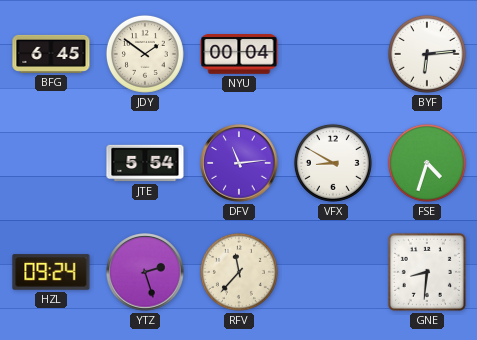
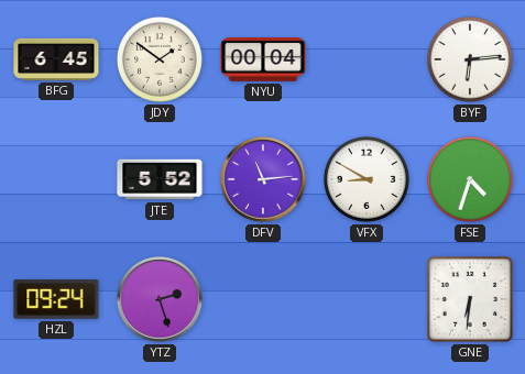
JTE: 5:54 -> 5:52 (160, 179)
RFV: 11:37 -> none (239, 272)
GNE: 8:31 -> 6:31 (470, 299)
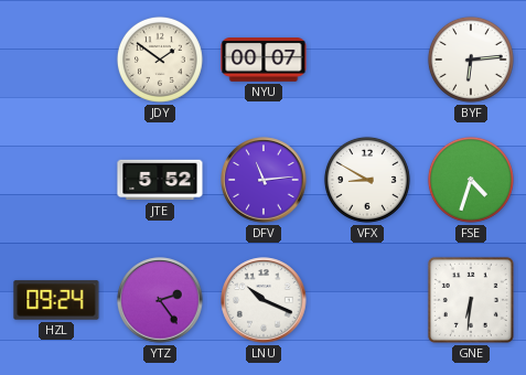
BFG: 6:45 -> none (56, 59)
NYU: 00:04 -> 00:07 (264, 60)
YTZ: 2:27 -> 2:24 (160, 300)
LNU: none -> 10:19 (264, 300)
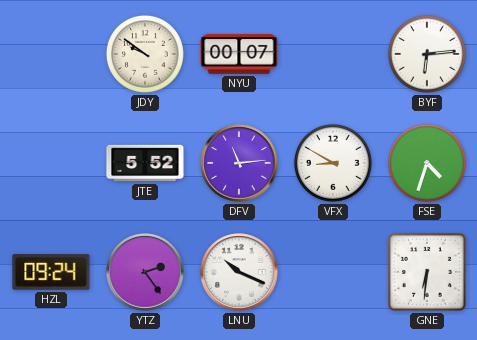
JDY: 1:51 -> 9:51 (145, 54)
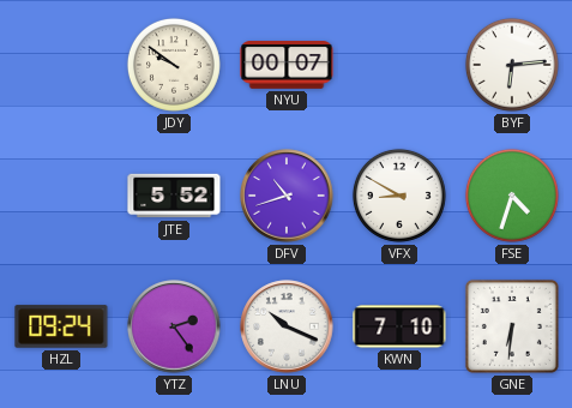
DFV: 11:14 -> 10:42 (287, 196)
KWN: none -> 7:10 (399, 326)
